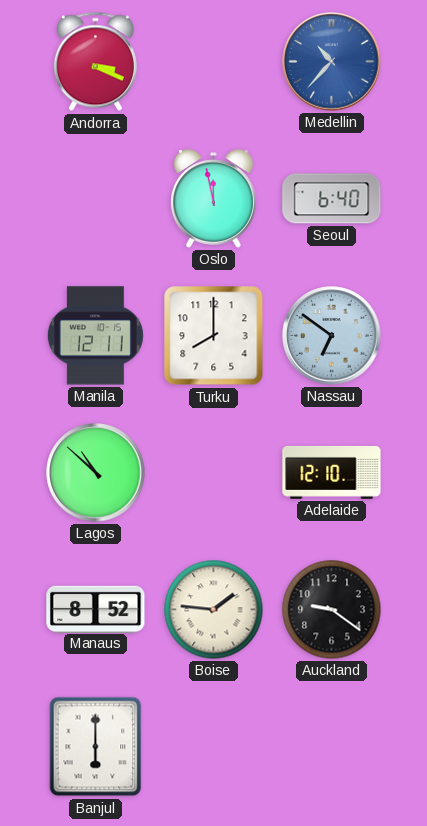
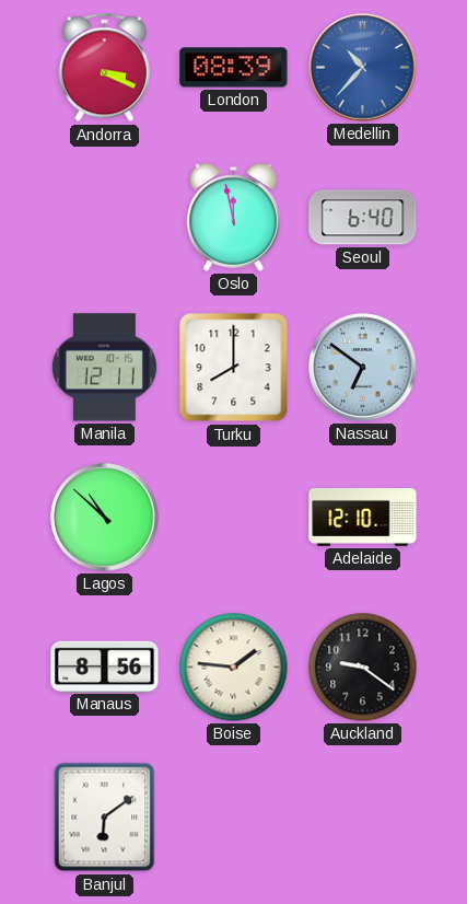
London: none -> 08:39 (234, 68)
Manaus: 8:52 -> 8:56 (105, 667)
Banjul: 6:00 -> 6:09 (105, 818)
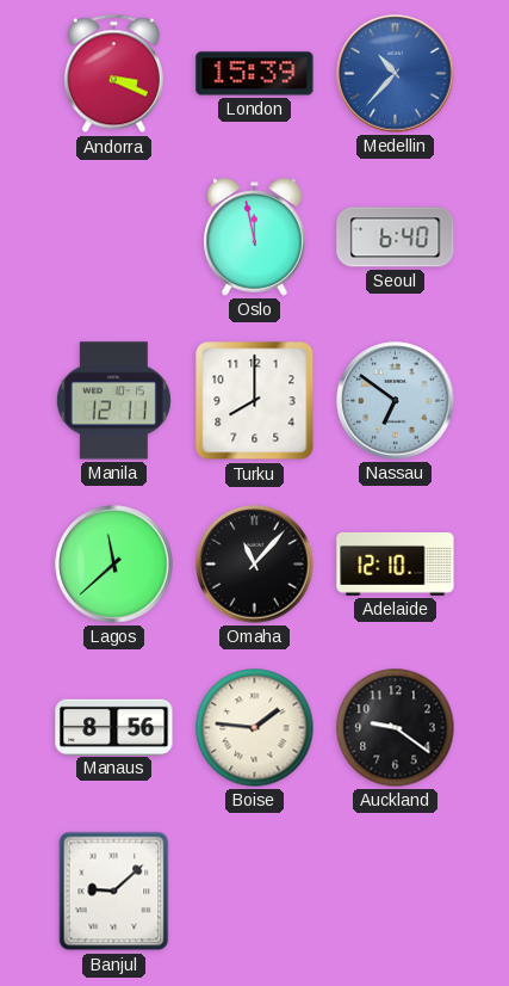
London: 08:39 -> 15:39 (255, 74)
Lagos: 10:52 -> 11:38 (114, 565)
Omaha: none -> 11:07 (255, 565)
Banjul: 6:09 -> 9:08 (114, 892)
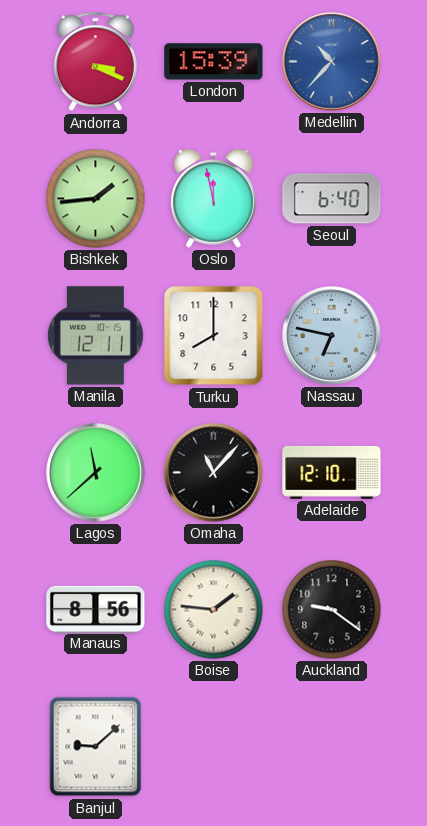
Bishkek: none -> 1:44 (96, 199)
Nassau: 6:51 -> 6:47 (332, 336)
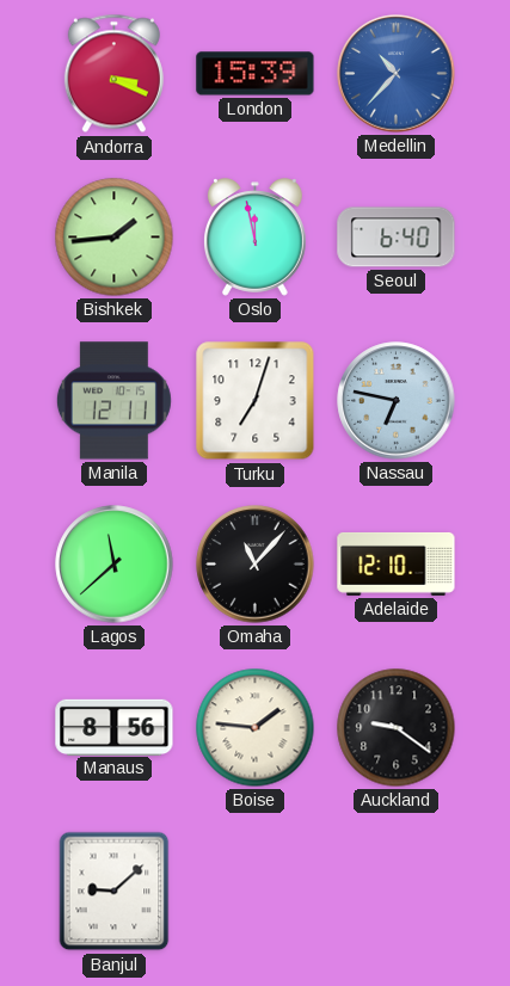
Turku: 8:00 -> 7:03 (256, 401)
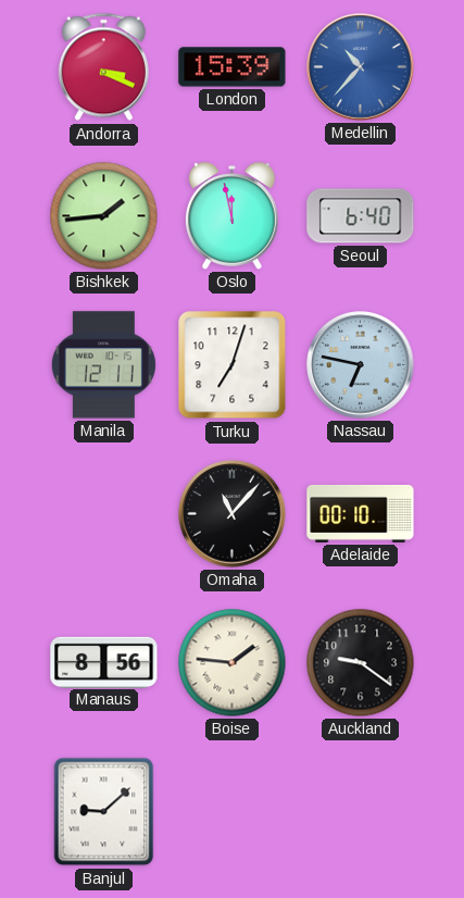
Lagos: 11:38 -> none (115, 565)
Adelaide: 12:10 -> 00:10 (361, 513)
